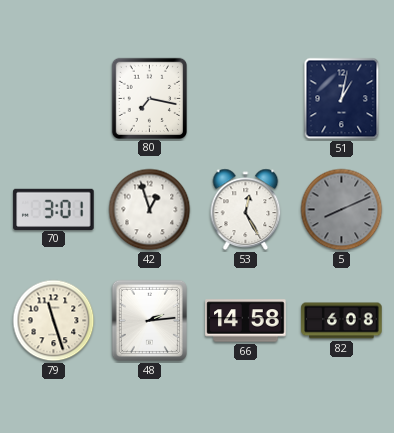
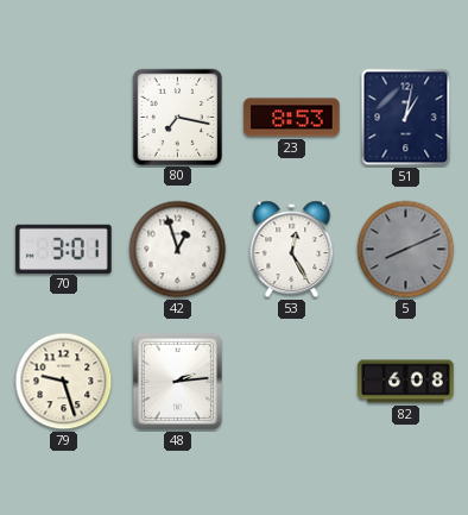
23: none -> 8:53 (292, 118)
79: 11:27 -> 9:27 (64, 382)
66: 14:58 -> none (246, 321)
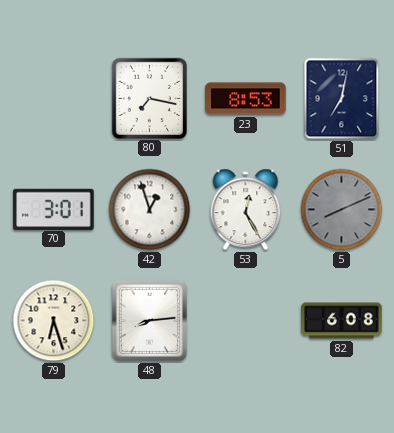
51: 1:02 -> 7:02 (342, 99)
79: 9:27 -> 6:27 (54, 321)
48: 2:14 -> 8:14 (149, 320)
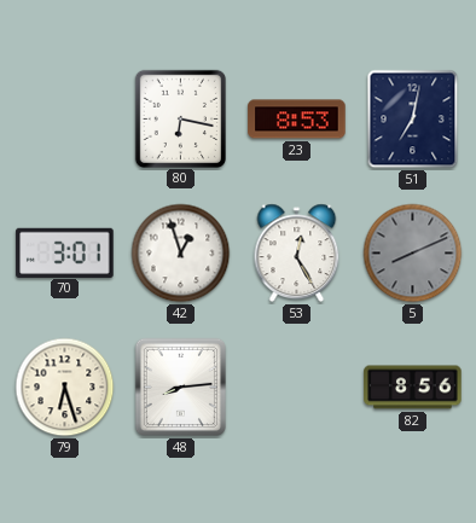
80: 7:17 -> 6:17 (180, 118)
82: 6:08 -> 8:56 (413, 388)
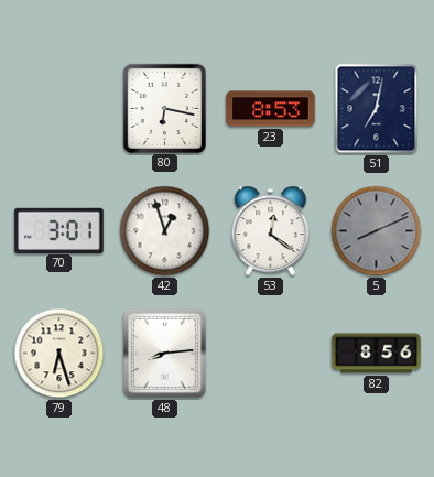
53: 12:25 -> 12:21 (271, 231)
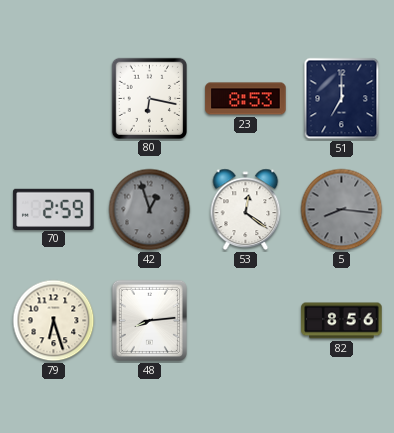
51: 7:02 -> 7:00 (342, 99)
70: 3:01 -> 2:59 (54, 209)
42 dial: white -> grey (150, 210)
5: 8:11 -> 8:16 (342, 210)
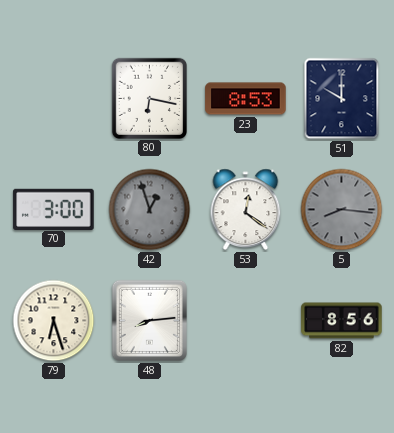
51: 7:00 -> 10:00 (342, 99)
70: 2:59 -> 3:00 (54, 209)
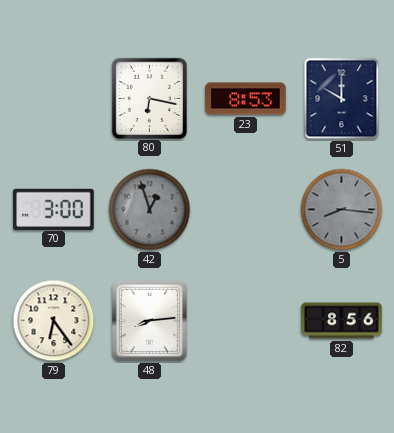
53: 12:21 -> none (246, 210)
79: 6:27 -> 6:24 (54, 321)
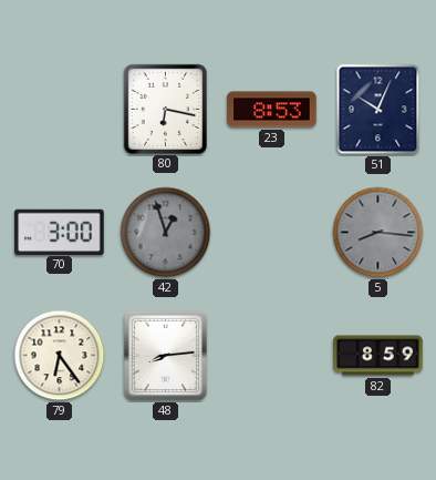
51: 10:00 -> 10:04 (378, 110)
82: 8:56 -> 8:59 (378, 356)
